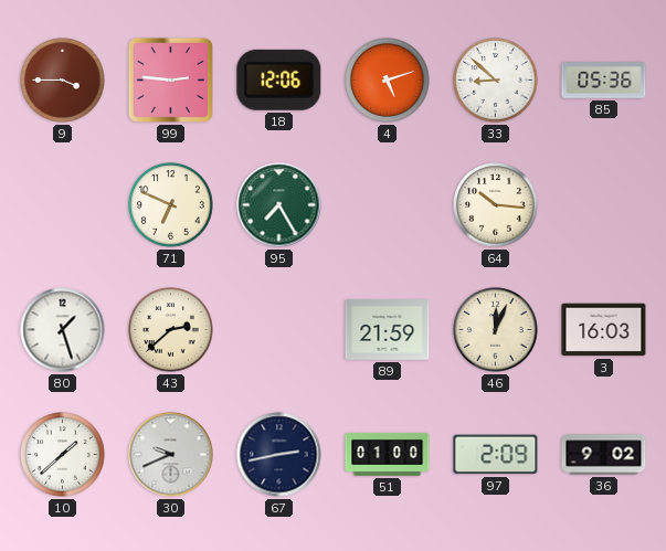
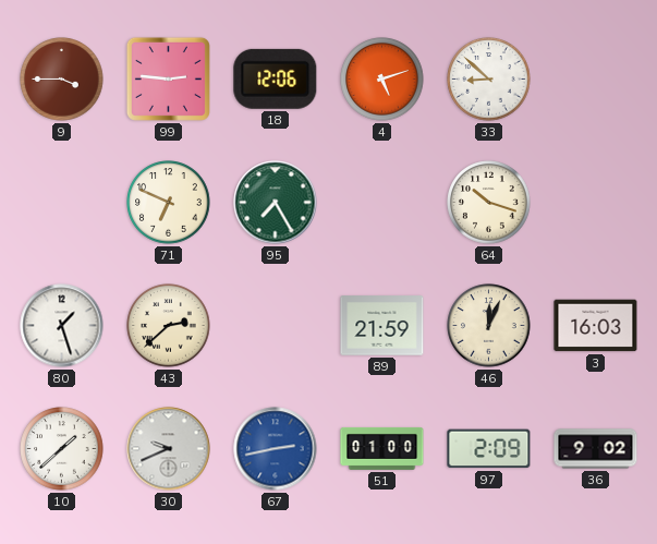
85: 05:36 -> none (604, 81)
64: 10:16 -> 10:18 (489, 203)
67 dial: navy -> blue (276, 449)
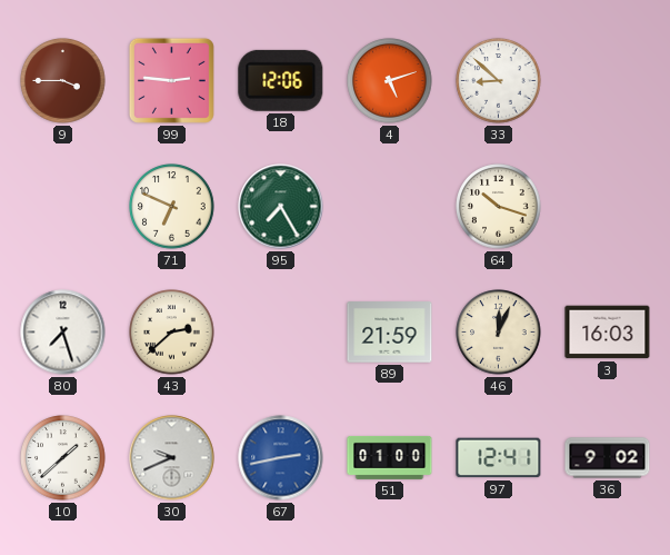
80: 1:27 -> 7:27 (63, 333)
97: 2:09 -> 12:41 (499, 458)
